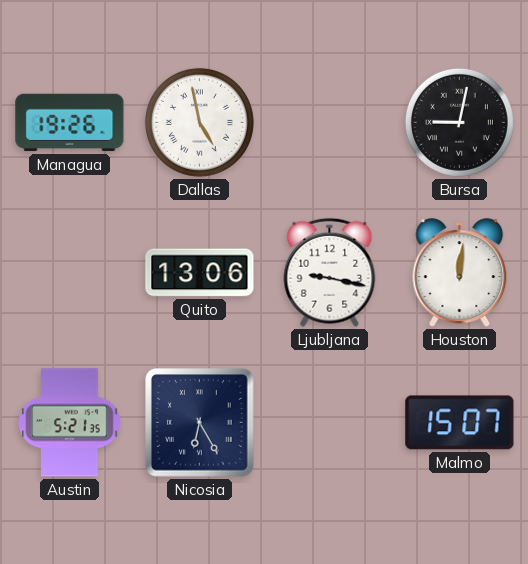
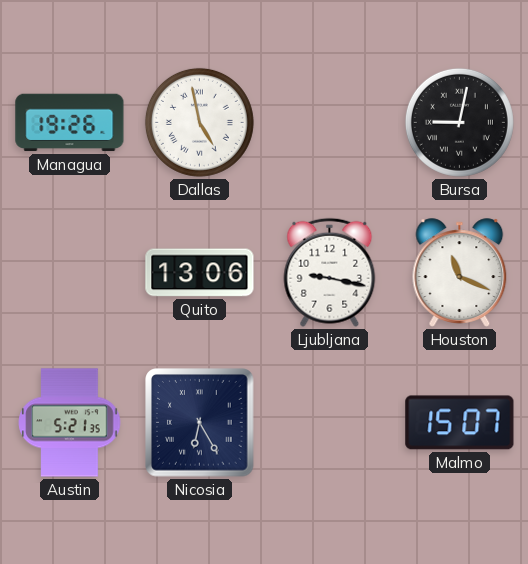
Houston: 12:01 -> 11:19 (460, 273)
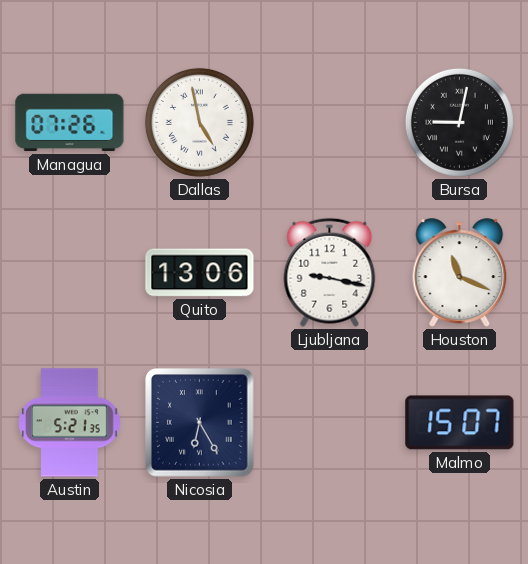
Managua: 19:26 -> 07:26 (70, 123)
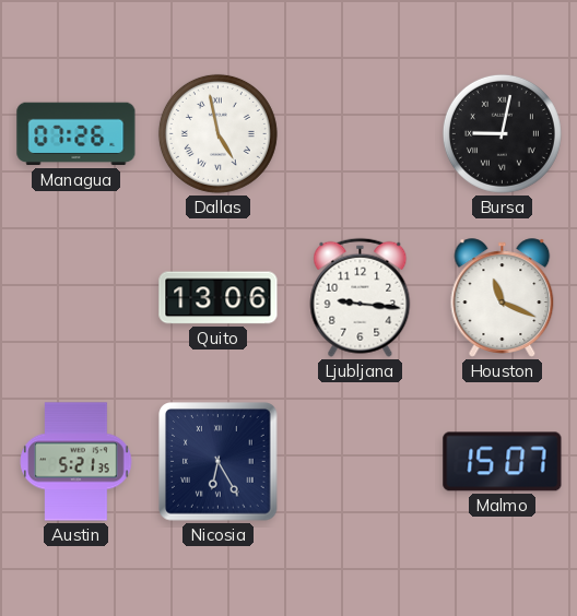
Ljubljana: 9:17 -> 9:16 (361, 297)
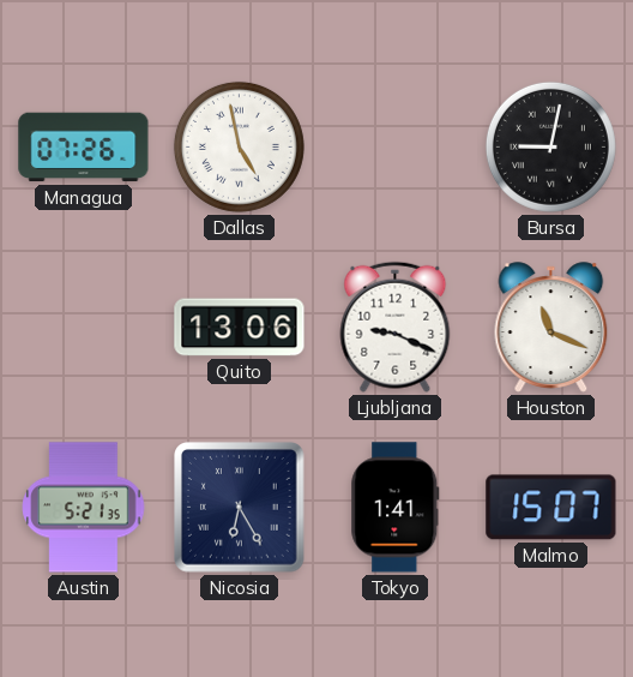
Ljubljana: 9:16 -> 9:19 (396, 326)
Tokyo: none -> 1:41 (396, 508)
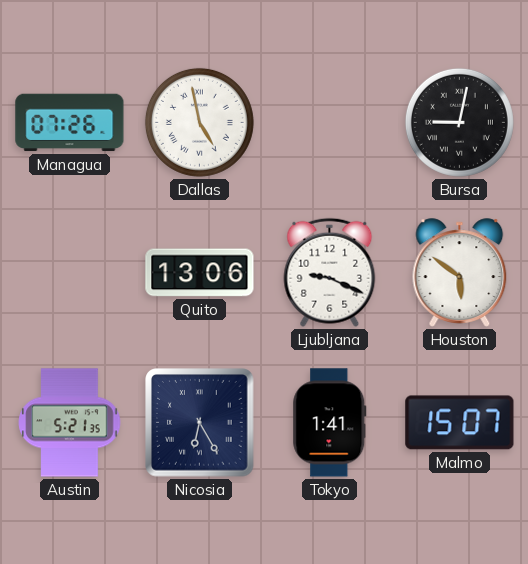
Houston: 11:19 -> 5:51 (460, 273)
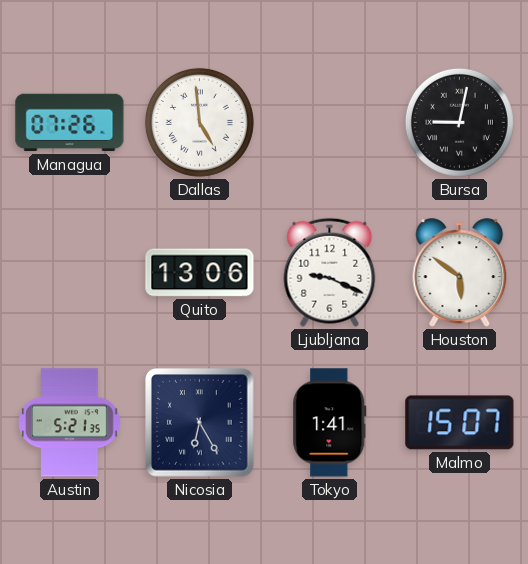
Dallas: 4:58 -> 4:59 (199, 122)
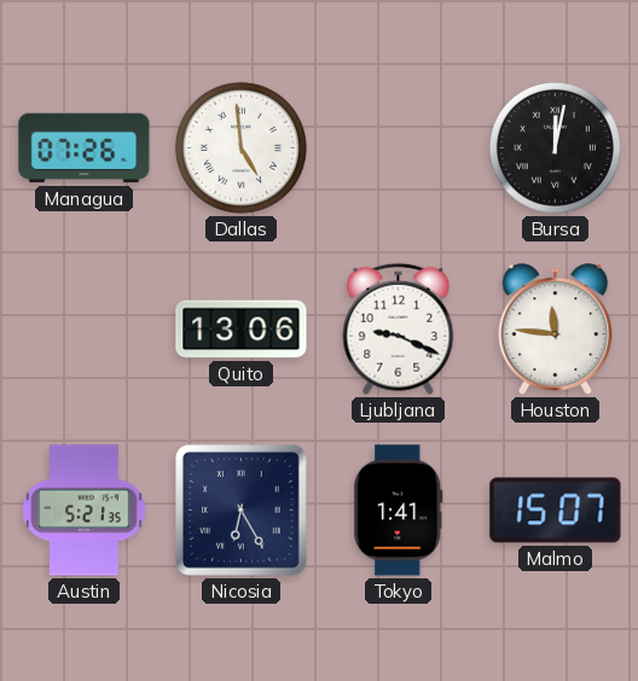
Bursa: 9:02 -> 12:02 (555, 147)
Houston: 5:51 -> 11:46 (556, 330)
